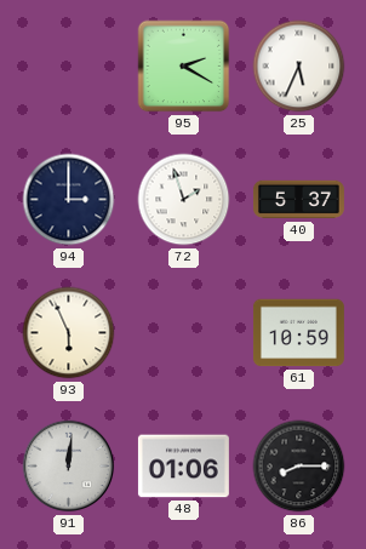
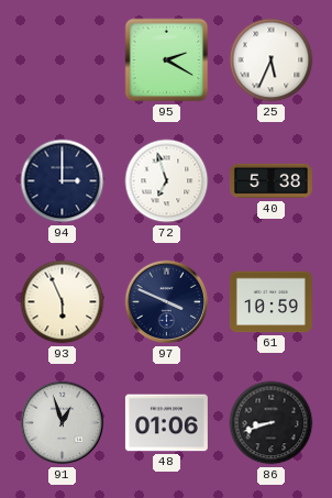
72: 1:57 -> 6:57 (167, 181)
40: 5:37 -> 5:38 (270, 181)
97: none -> 3:49 (167, 302)
91: 12:01 -> 12:57 (63, 423)
86: 8:15 -> 8:42 (272, 423)
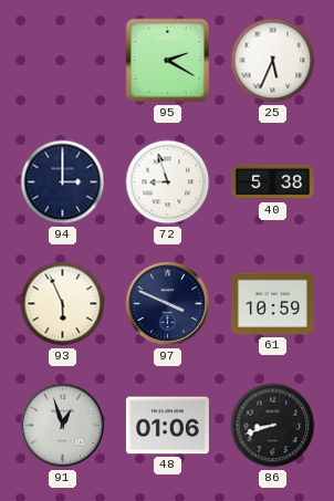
72: 6:57 -> 8:57 (168, 182)
